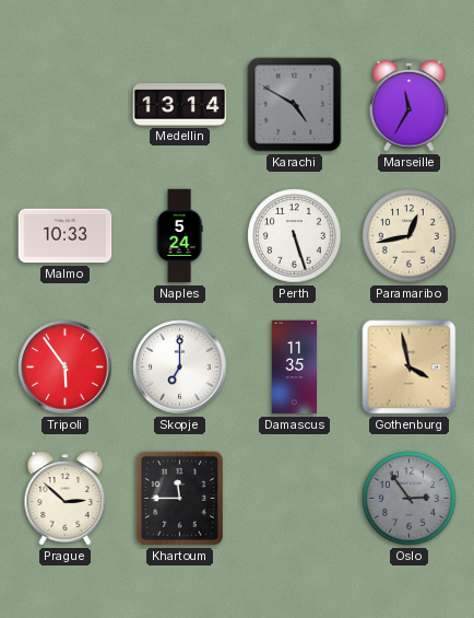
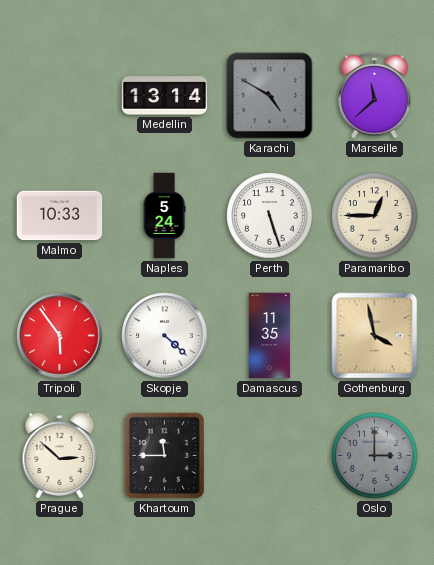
Marseille: 11:35 -> 11:38 (375, 95)
Paramaribo: 12:43 -> 12:45 (375, 216)
Skopje: 7:00 -> 4:22 (165, 336)
Oslo: 2:54 -> 3:00 (375, 456)
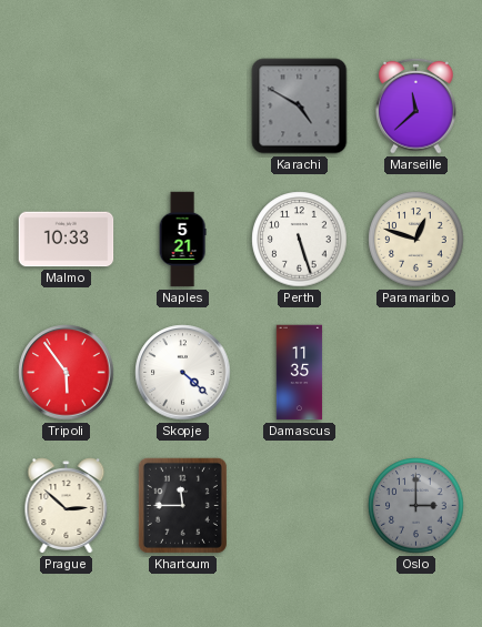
Medellin: 13:14 -> none (165, 96)
Naples: 5:24 -> 5:21 (182, 240)
Paramaribo: 12:45 -> 12:48 (416, 240)
Gothenburg: 3:58 -> none (375, 336)
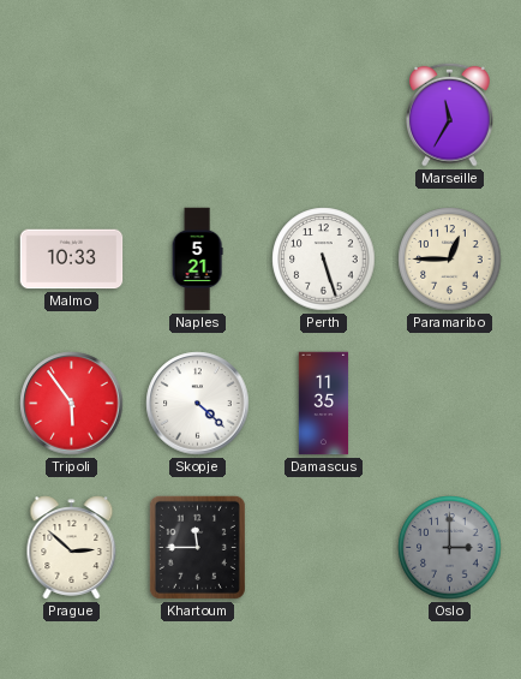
Karachi: 4:50 -> none (300, 107)
Marseille: 11:38 -> 11:35 (450, 114)
Paramaribo: 12:48 -> 12:45 (450, 260)
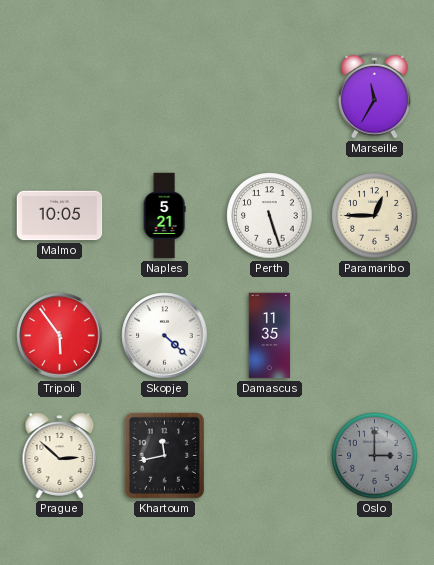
Malmo: 10:33 -> 10:05 (60, 216)
Khartoum: 11:45 -> 11:43 (164, 455)
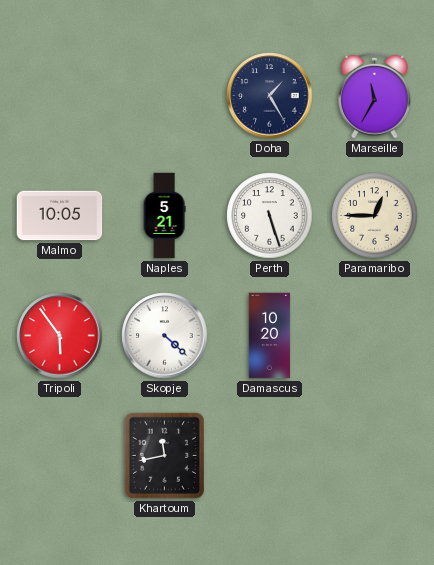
Doha: none -> 1:25 (270, 96)
Damascus: 11:35 -> 10:20 (270, 336)
Prague: 2:52 -> none (60, 456)
Oslo: 3:00 -> none (375, 456)
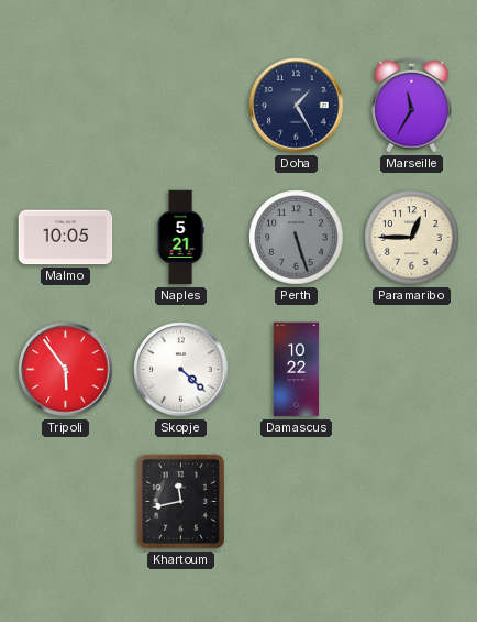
Perth dial: white -> grey (297, 238)
Damascus: 10:20 -> 10:22 (297, 370)
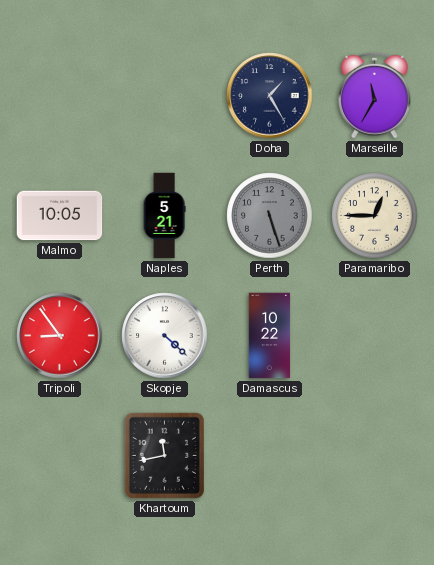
Tripoli: 5:54 -> 8:54 (60, 336)
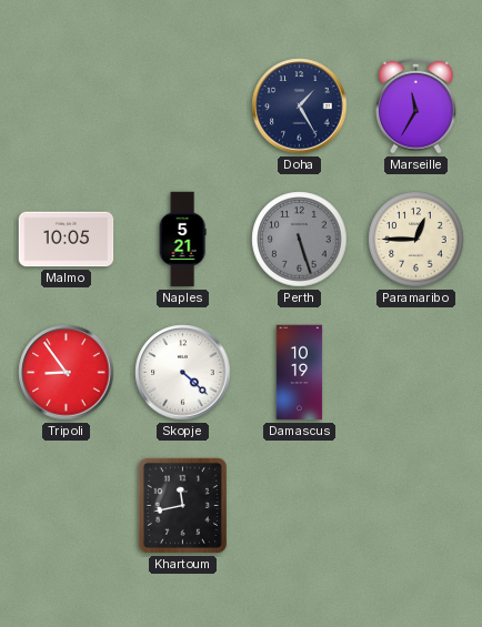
Damascus: 10:22 -> 10:19 (300, 373)
